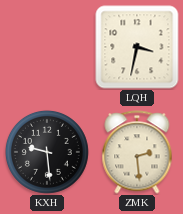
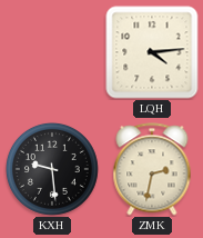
LQH: 3:32 -> 4:14 (152, 52)
ZMK: 2:29 -> 2:32 (152, 169)
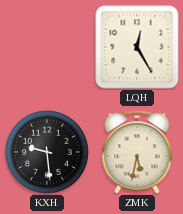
LQH: 4:14 -> 12:25 (137, 47)
ZMK: 2:32 -> 5:32 (137, 152)
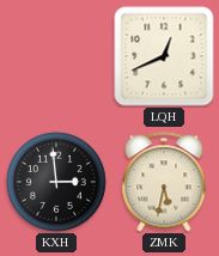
LQH: 12:25 -> 12:41 (164, 56)
KXH: 9:29 -> 2:59 (56, 182)
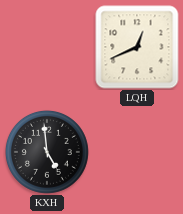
KXH: 2:59 -> 4:59 (47, 152)
ZMK: 5:32 -> none (164, 182)
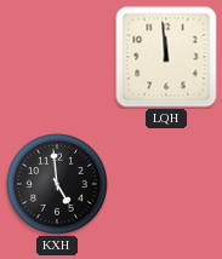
LQH: 12:41 -> 11:59 (166, 57)
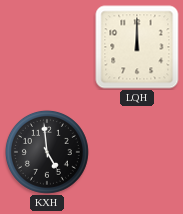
LQH: 11:59 -> 12:00 (137, 47)
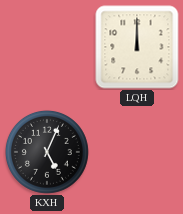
KXH: 4:59 -> 5:04 (47, 152)
